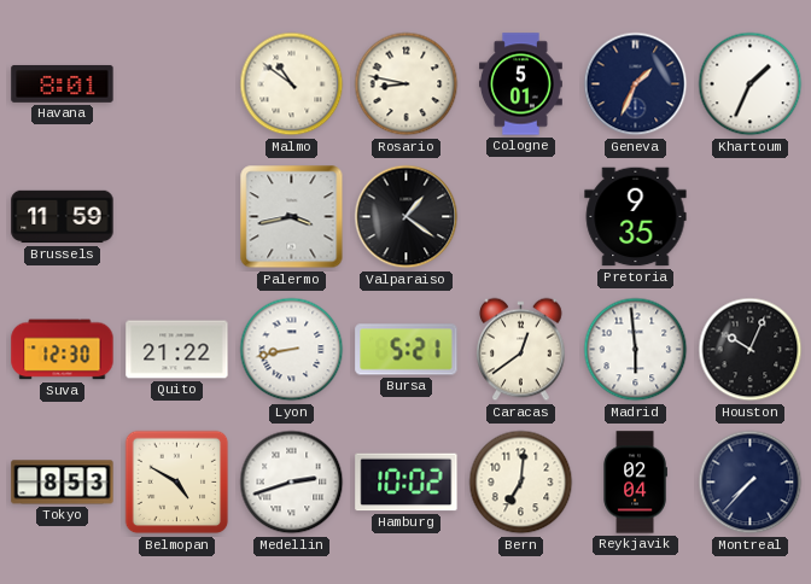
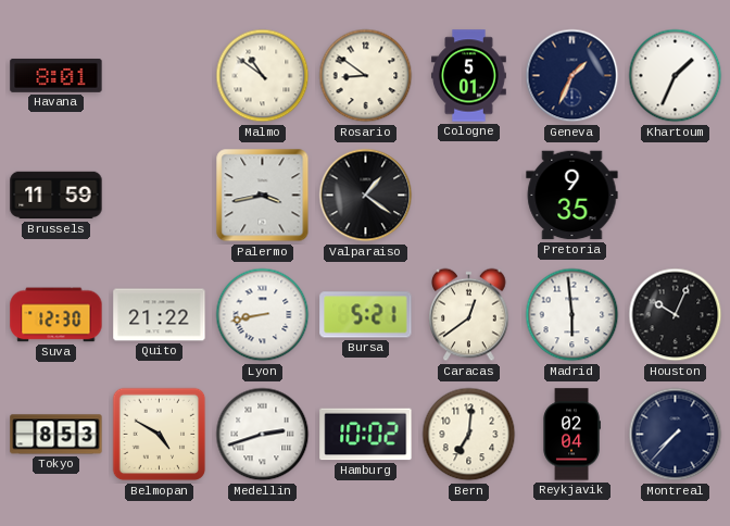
Rosario: 8:47 -> 8:51 (366, 76)
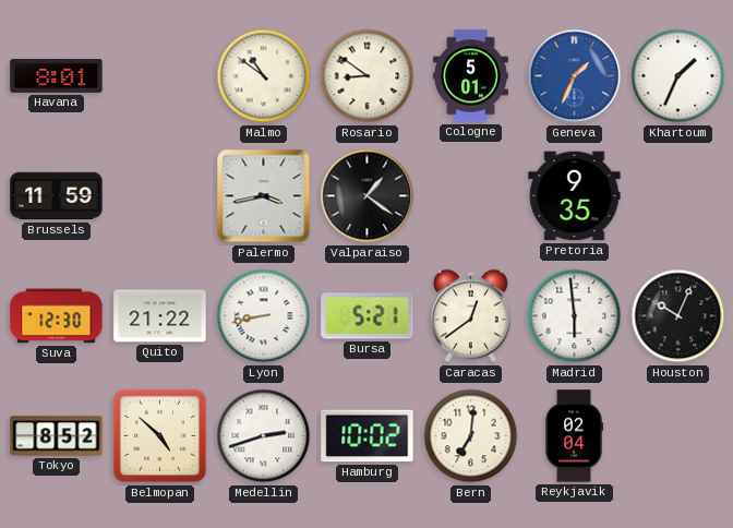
Geneva dial: navy -> blue (575, 76)
Tokyo: 8:53 -> 8:52 (57, 436)
Belmopan: 4:50 -> 4:52 (160, 436)
Montreal: 7:37 -> none (676, 435)
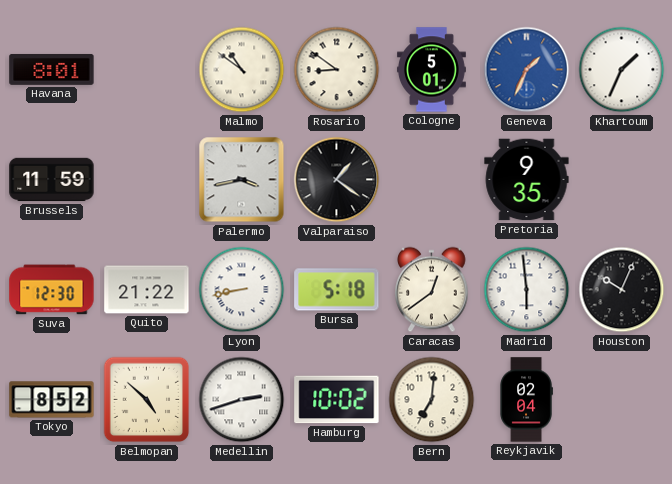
Bursa: 5:21 -> 5:18 (337, 290)
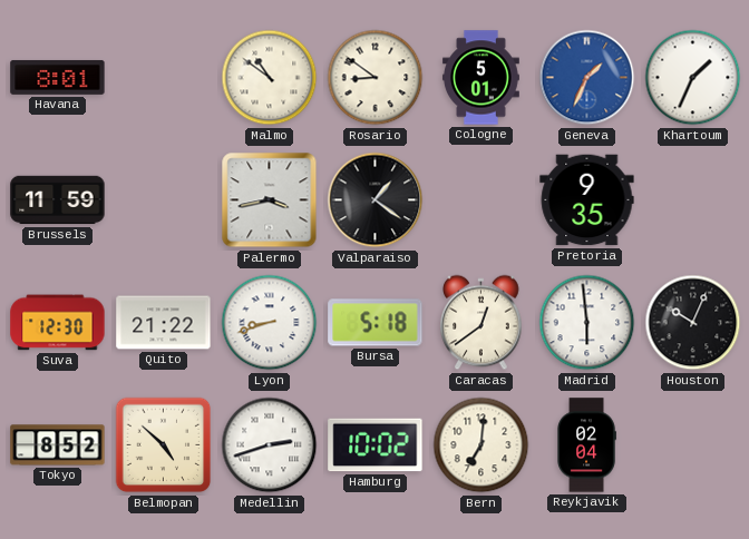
Lyon: 8:43 -> 8:42 (270, 323)
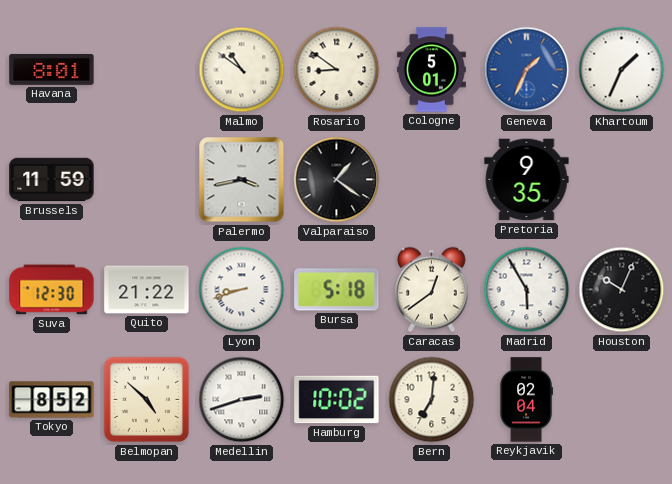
Madrid: 5:59 -> 5:55 (527, 290)
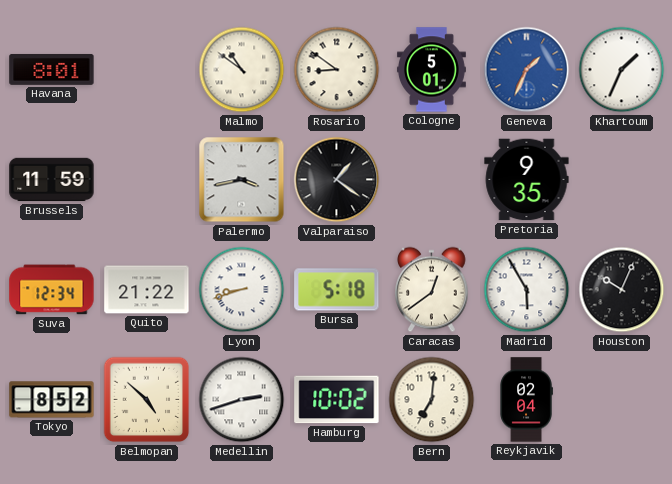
Suva: 12:30 -> 12:34 (52, 290)
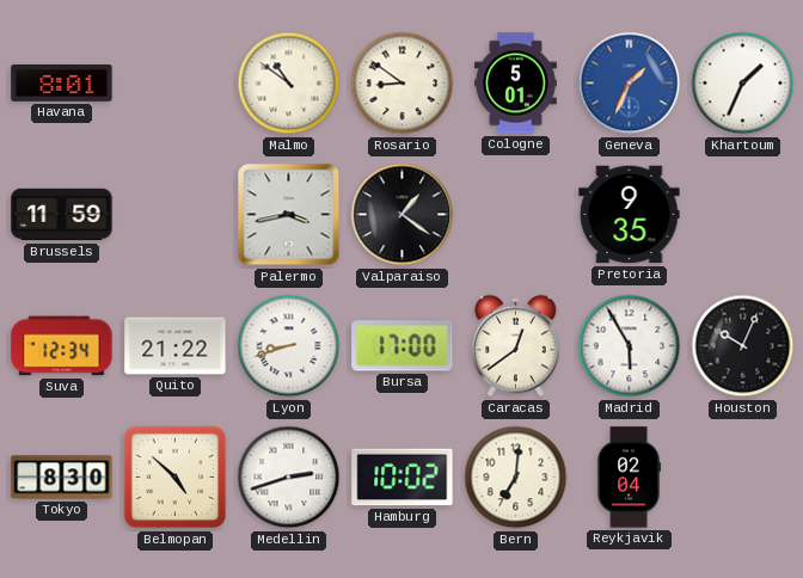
Bursa: 5:18 -> 17:00 (403, 346)
Tokyo: 8:52 -> 8:30 (62, 478)
